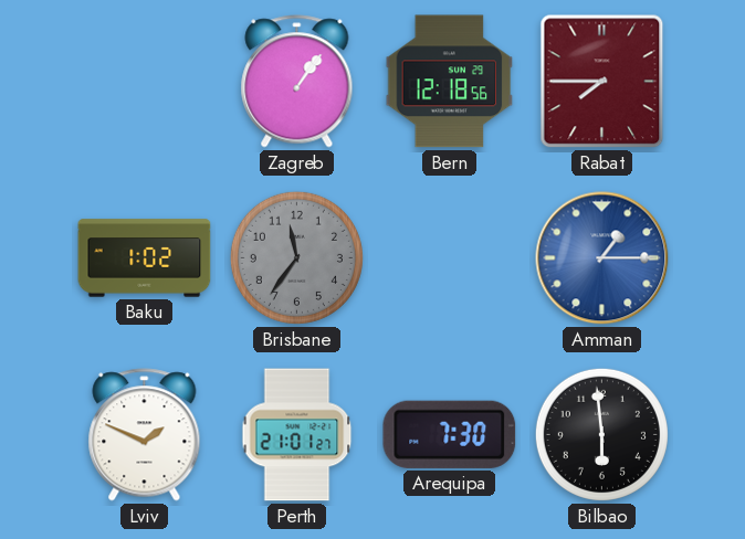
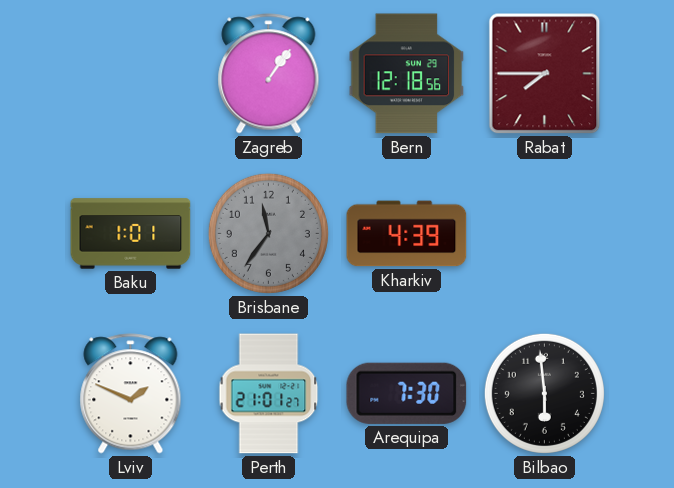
Baku: 1:02 -> 1:01 (131, 234)
Kharkiv: none -> 4:39 (407, 234)
Amman: 1:15 -> none (602, 258)
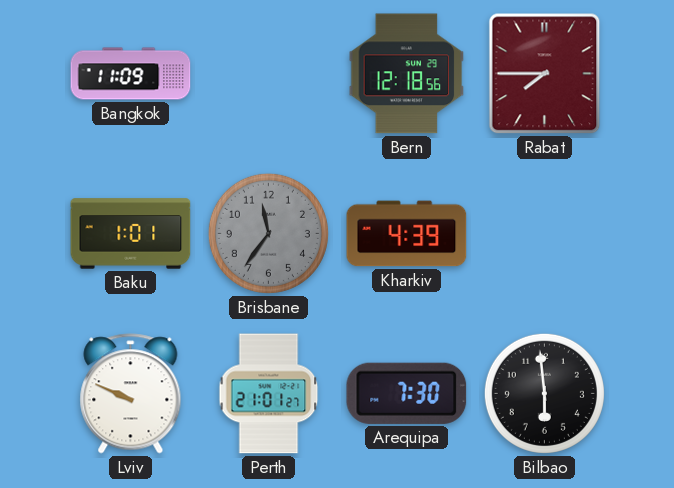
Bangkok: none -> 11:09 (131, 74)
Zagreb: 1:06 -> none (269, 74)
Lviv: 1:49 -> 9:49 (131, 394)
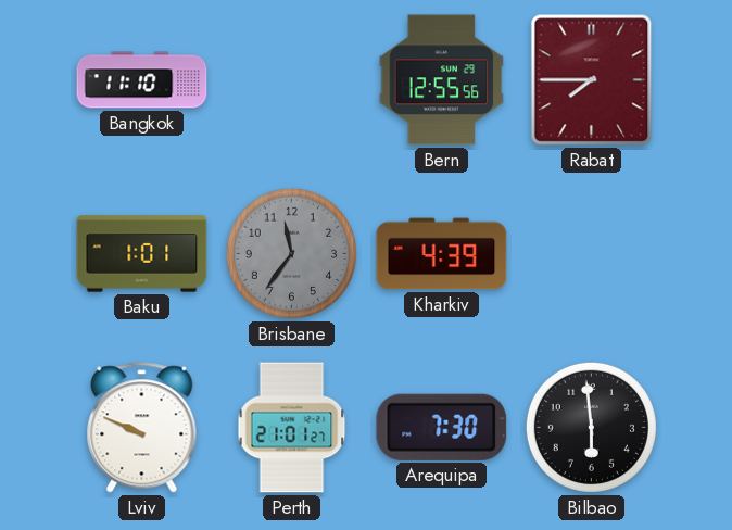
Bangkok: 11:09 -> 11:10 (142, 80)
Bern: 12:18 -> 12:55 (442, 80)
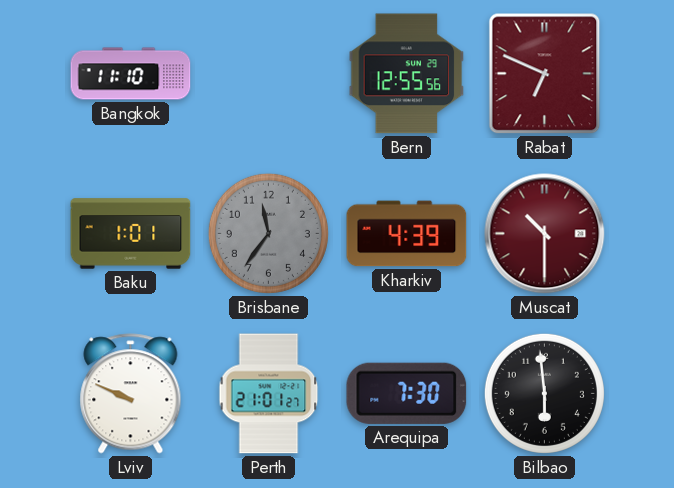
Rabat: 7:45 -> 6:49 (545, 74)
Muscat: none -> 10:30 (545, 234)
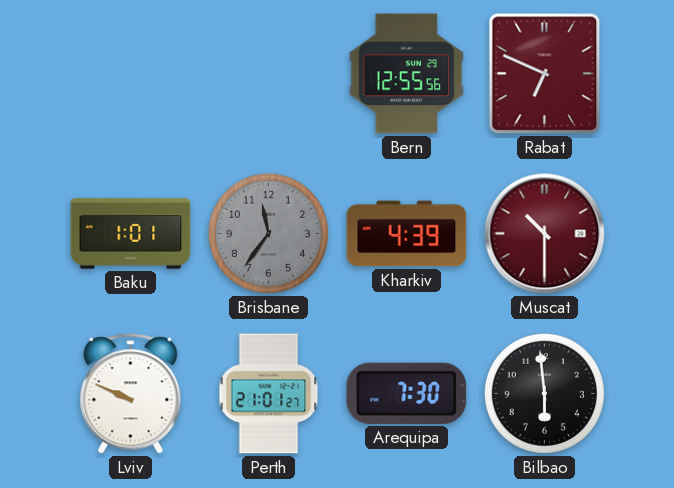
Bangkok: 11:10 -> none (131, 74)
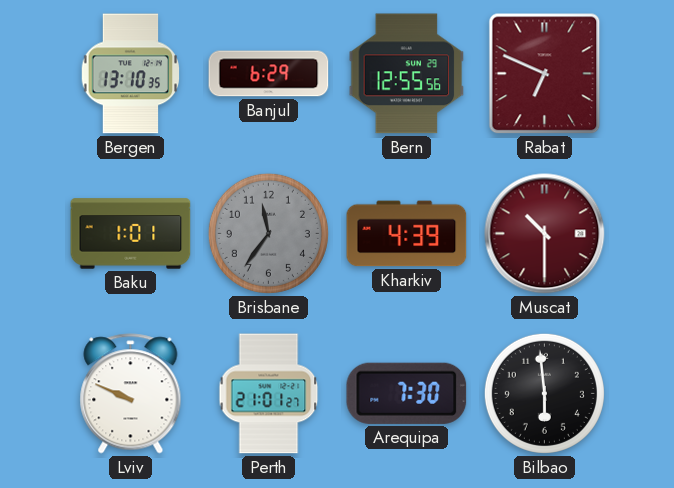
Bergen: none -> 13:10 (131, 74)
Banjul: none -> 6:29 (269, 74)
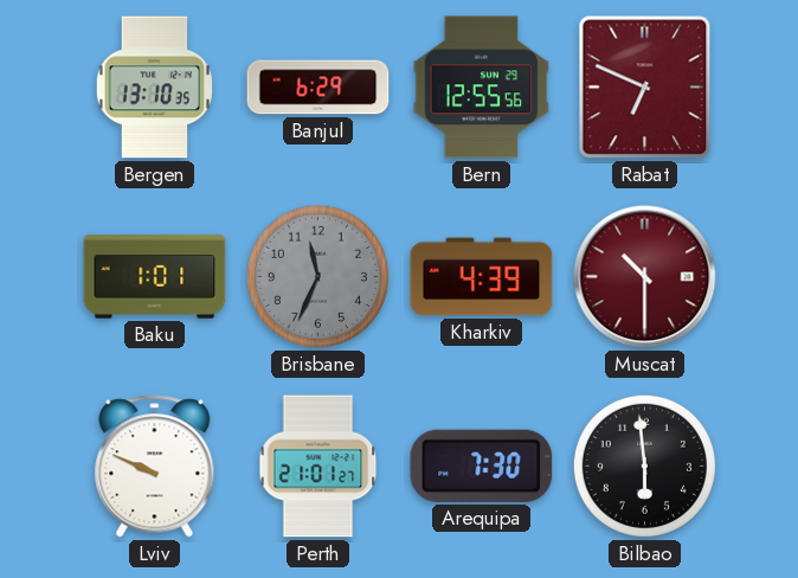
Brisbane: 11:36 -> 11:34 (317, 276)
